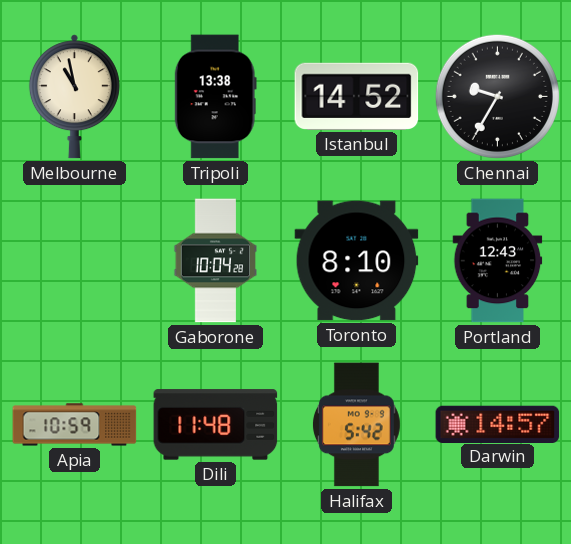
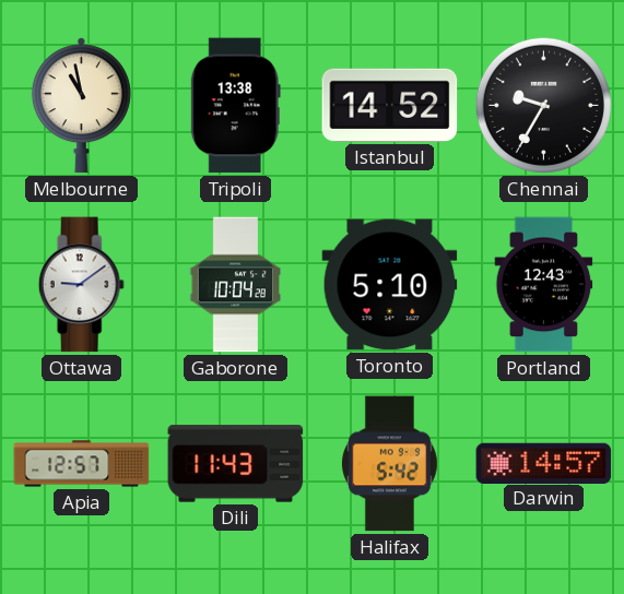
Ottawa: none -> 9:09 (81, 285)
Toronto: 8:10 -> 5:10 (390, 285)
Apia: 10:59 -> 12:57 (82, 464)
Dili: 11:48 -> 11:43 (236, 464)
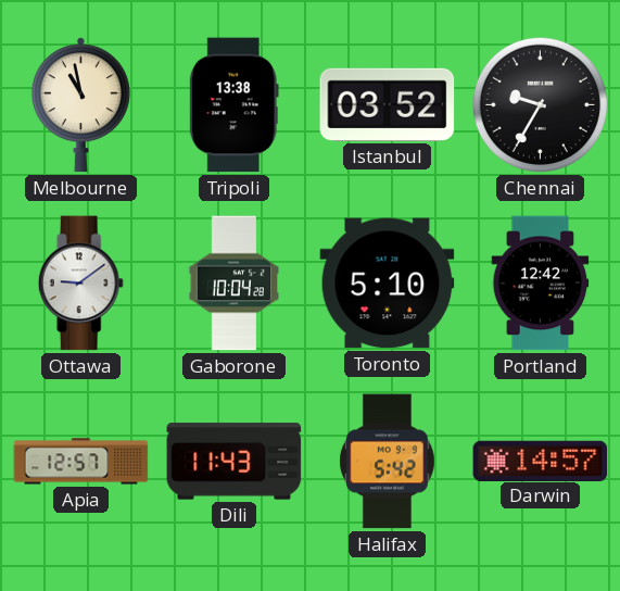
Istanbul: 14:52 -> 03:52 (388, 104)
Portland: 12:43 -> 12:42 (541, 284)
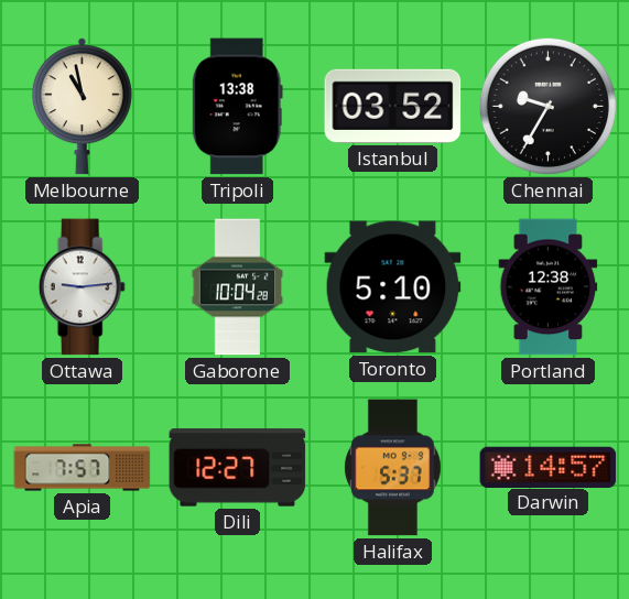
Ottawa: 9:09 -> 9:14 (82, 287)
Portland: 12:42 -> 12:38 (549, 287)
Apia: 12:57 -> 7:57 (83, 468)
Dili: 11:43 -> 12:27 (238, 468)
Halifax: 5:42 -> 5:37 (392, 468)
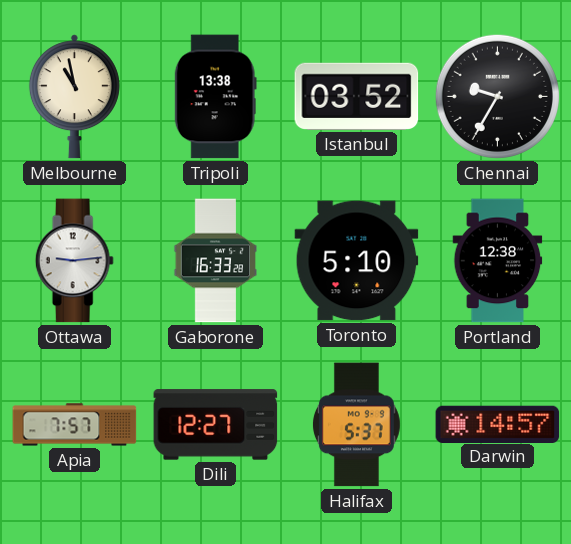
Gaborone: 10:04 -> 16:33 (215, 261)
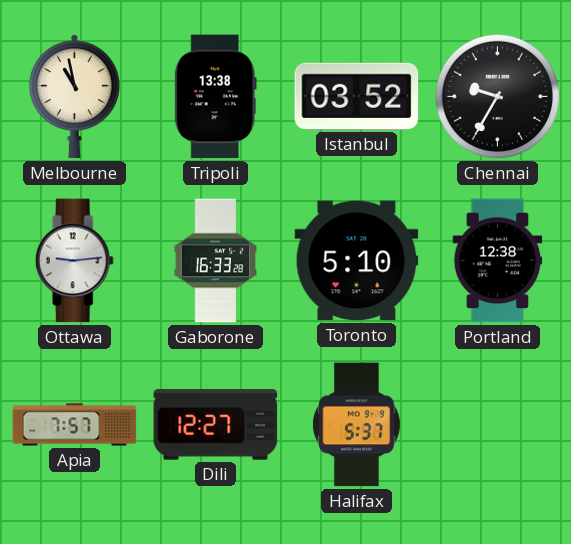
Darwin: 14:57 -> none (498, 424)
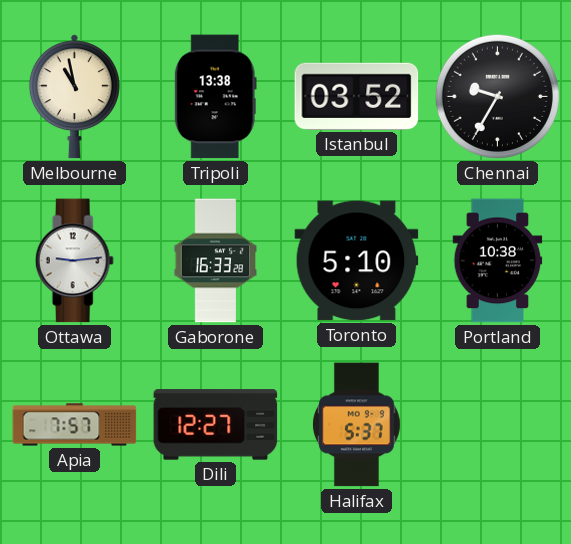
Portland: 12:38 -> 10:38 (498, 261)
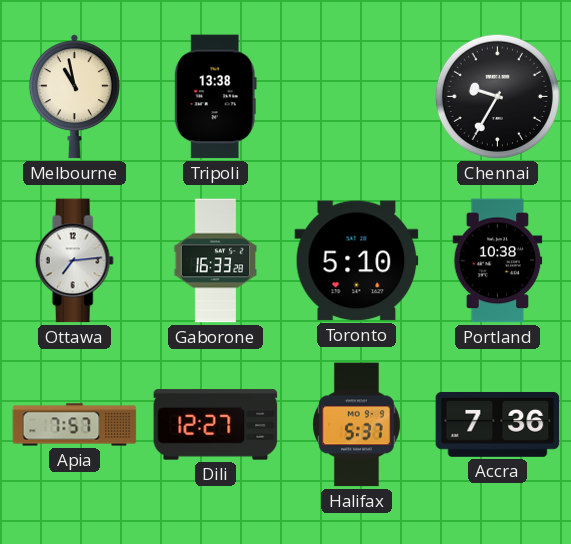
Istanbul: 03:52 -> none (357, 96)
Ottawa: 9:14 -> 7:14 (74, 261)
Accra: none -> 7:36 (498, 424)
